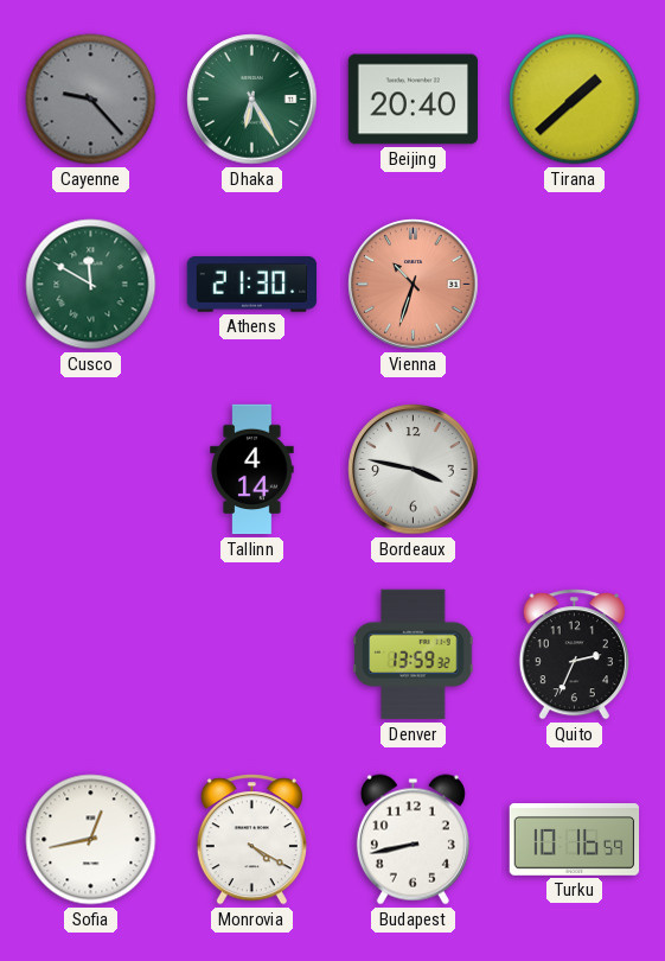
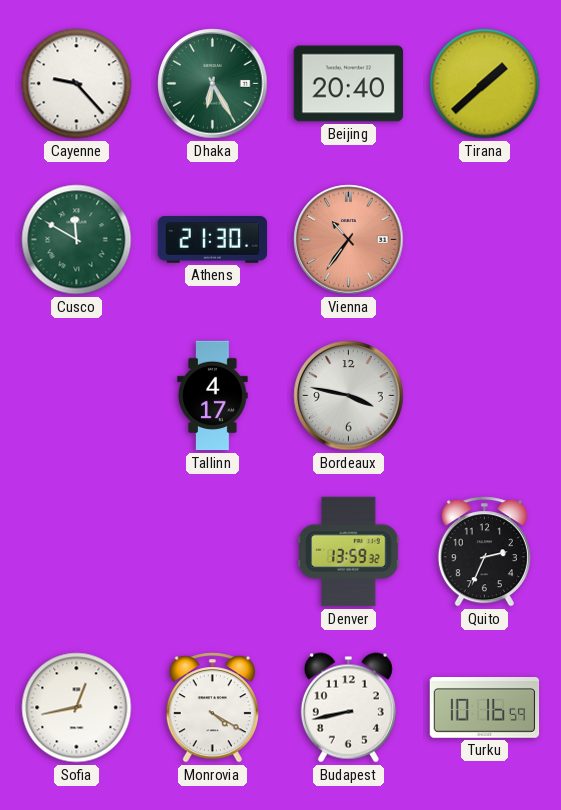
Cayenne dial: grey -> white (77, 84)
Vienna: 10:33 -> 10:36 (349, 240)
Tallinn: 4:14 -> 4:17 (213, 396)
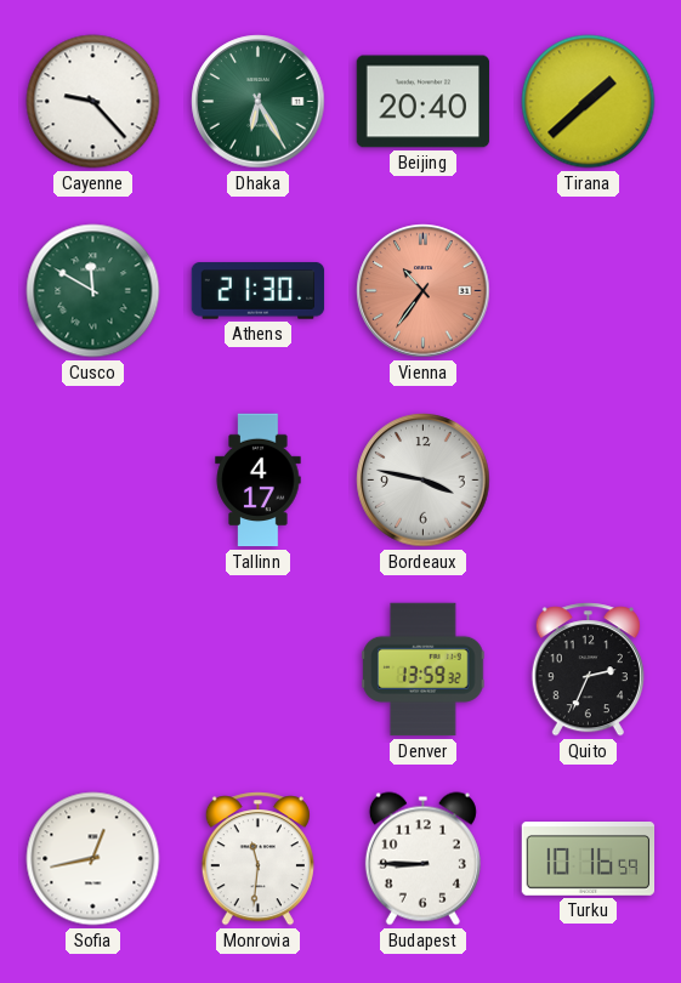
Monrovia: 4:20 -> 11:31 (257, 859)
Budapest: 8:43 -> 8:45 (422, 859)
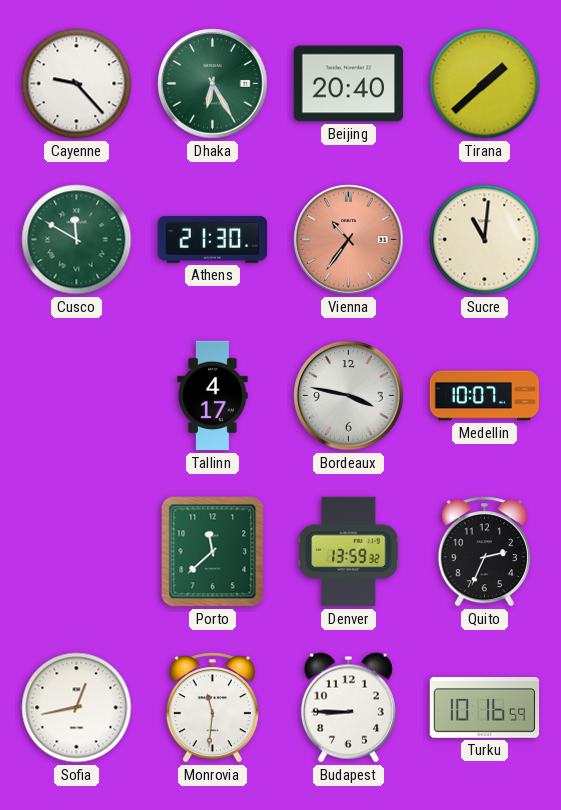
Sucre: none -> 11:01 (485, 240)
Medellin: none -> 10:07 (485, 396)
Porto: none -> 11:38 (213, 552)
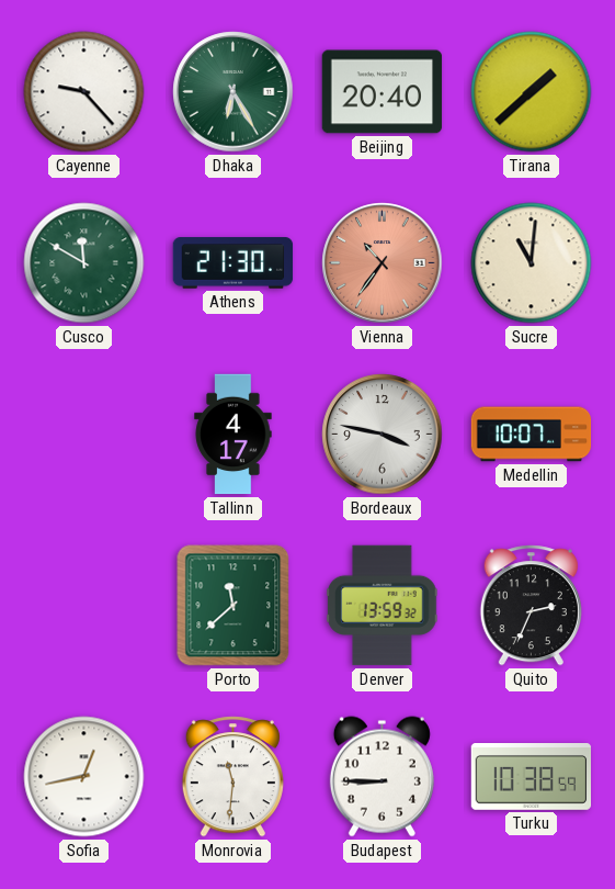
Turku: 10:16 -> 10:38 (532, 777)
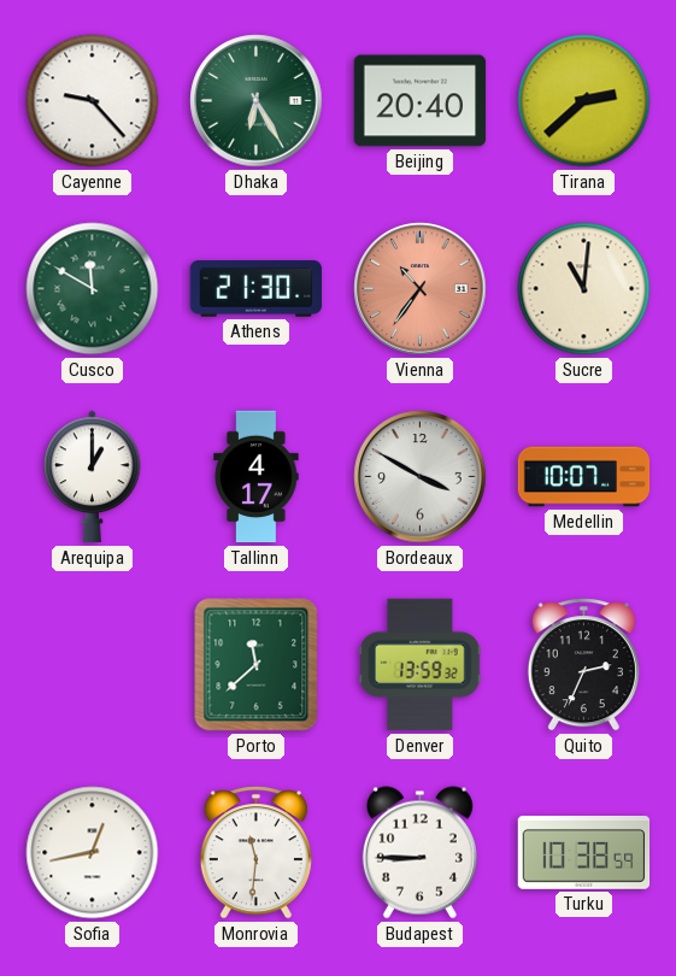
Tirana: 1:38 -> 2:38 (584, 101)
Arequipa: none -> 1:00 (93, 477)
Bordeaux: 3:47 -> 3:50 (421, 477)
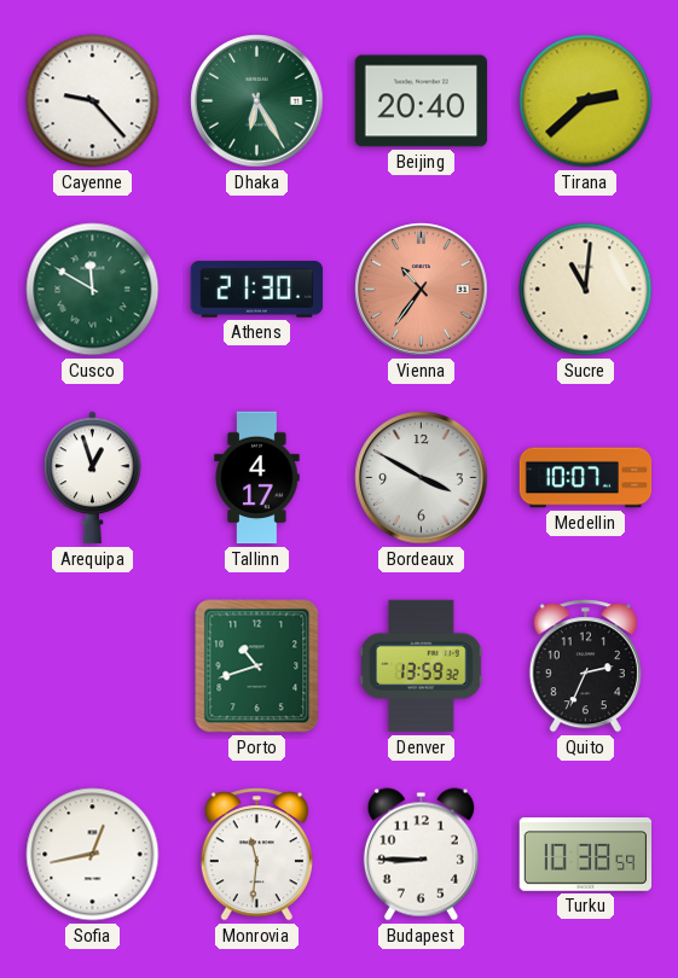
Arequipa: 1:00 -> 12:57 (93, 478)
Porto: 11:38 -> 10:42 (257, 666)
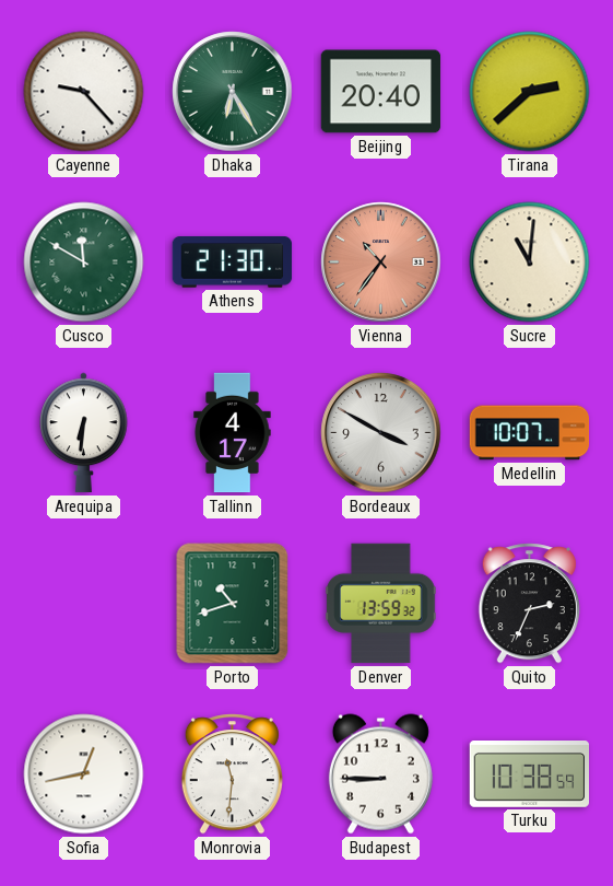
Arequipa: 12:57 -> 6:31 (84, 433)
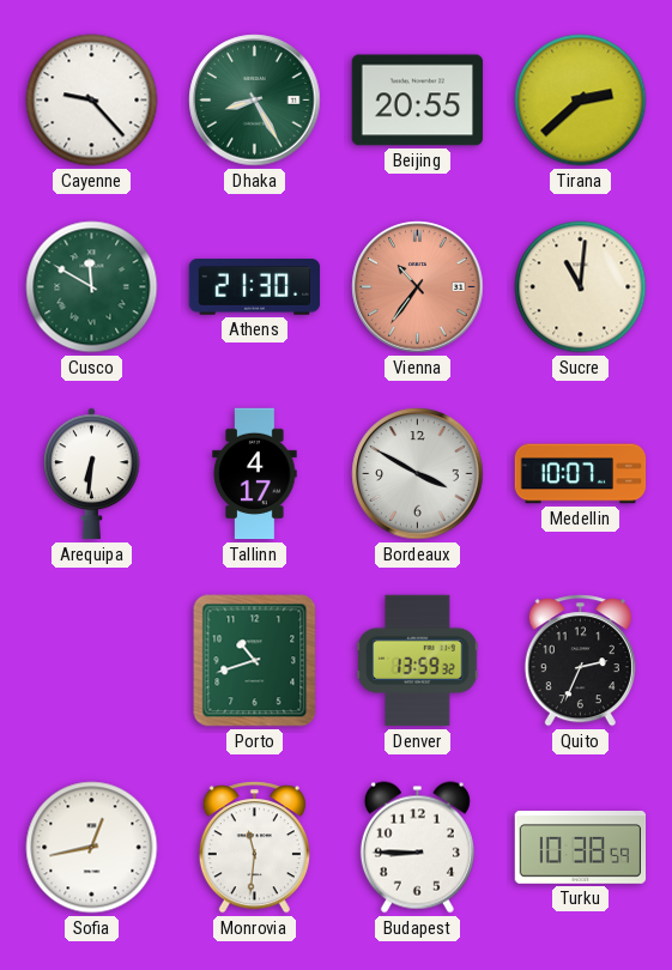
Dhaka: 6:25 -> 8:25 (255, 101)
Beijing: 20:40 -> 20:55 (418, 101)
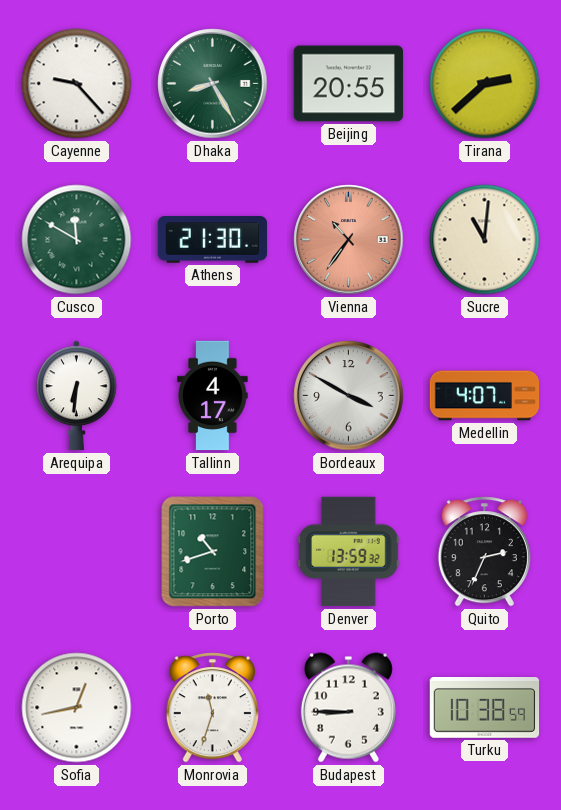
Medellin: 10:07 -> 4:07 (485, 396)
Monrovia: 11:31 -> 11:33 (212, 708)
